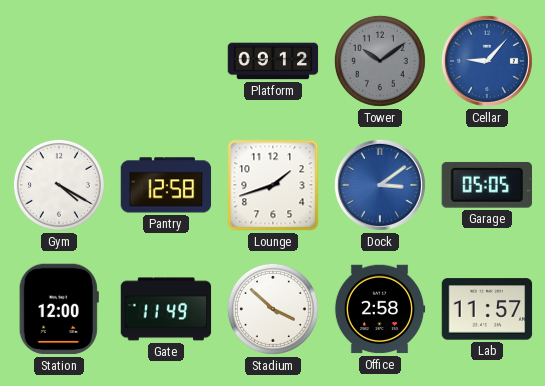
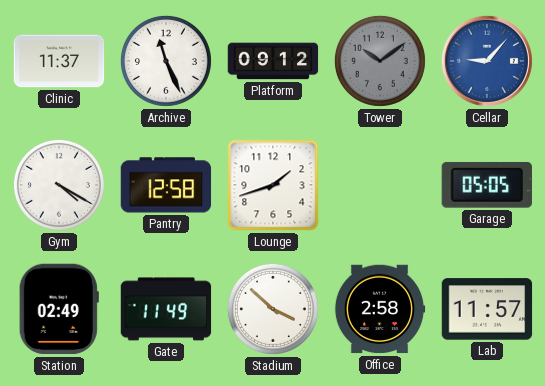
Clinic: none -> 11:37 (59, 61)
Archive: none -> 11:26 (166, 61)
Dock: 3:09 -> none (380, 185)
Station: 12:00 -> 02:49 (59, 309)
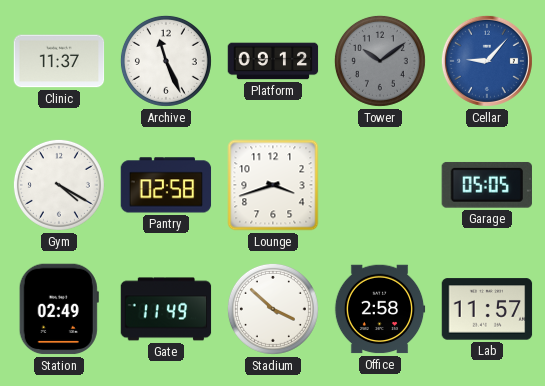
Pantry: 12:58 -> 02:58 (166, 185)
Lounge: 1:42 -> 3:42 (273, 185)
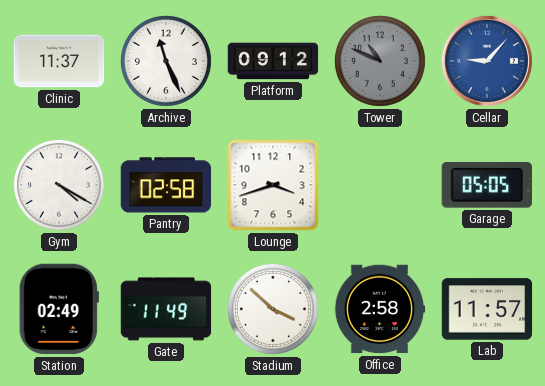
Tower: 10:09 -> 10:49 (380, 61)
